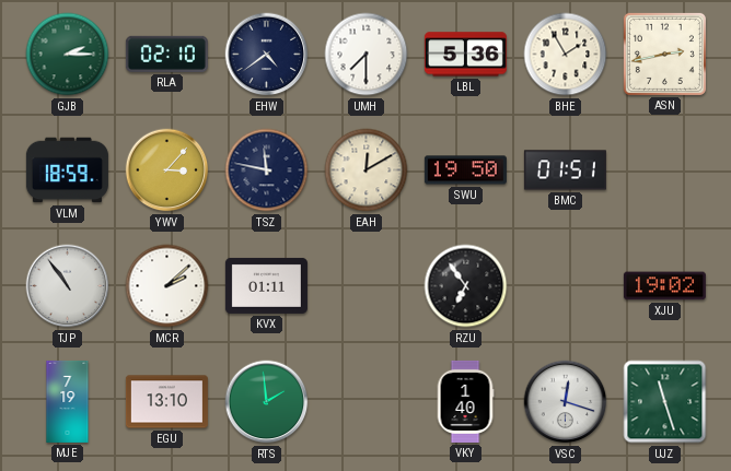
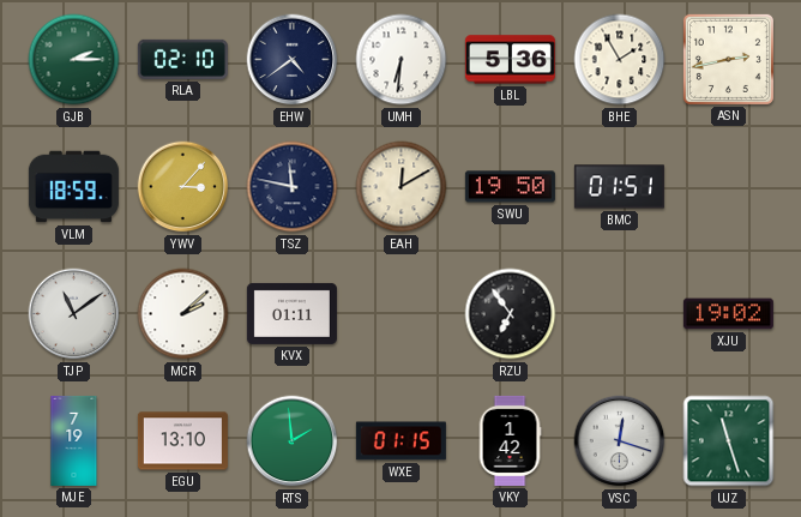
UMH: 7:30 -> 6:31 (402, 60)
TJP: 10:54 -> 11:09 (74, 314)
WXE: none -> 01:15 (401, 441)
VKY: 1:40 -> 1:42 (510, 440)
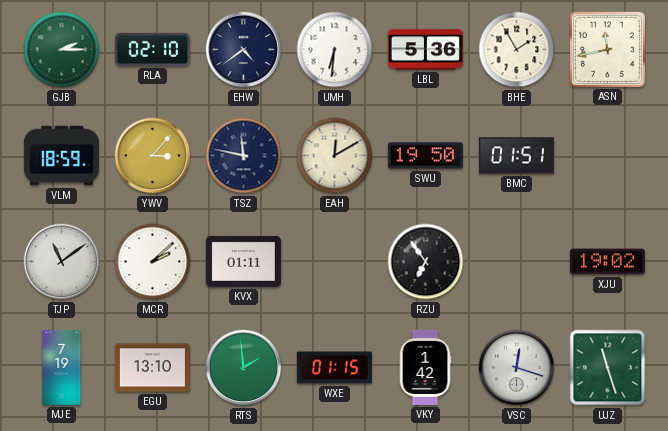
ASN: 2:43 -> 11:43 (607, 49)
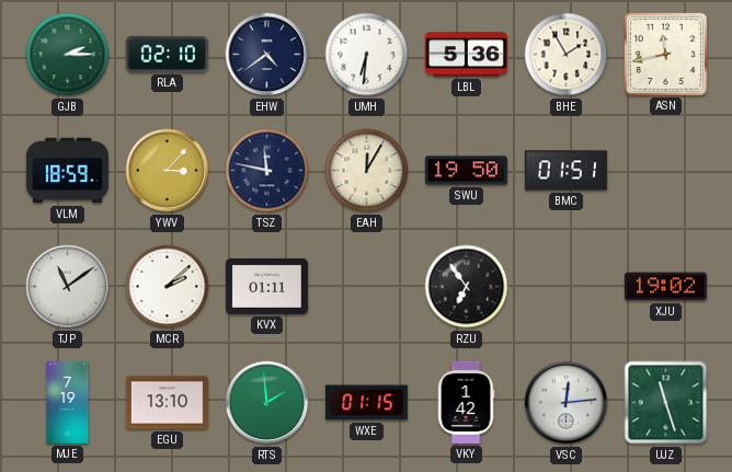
EAH: 12:10 -> 12:05 (367, 171)
VSC: 12:18 -> 12:14 (567, 403)
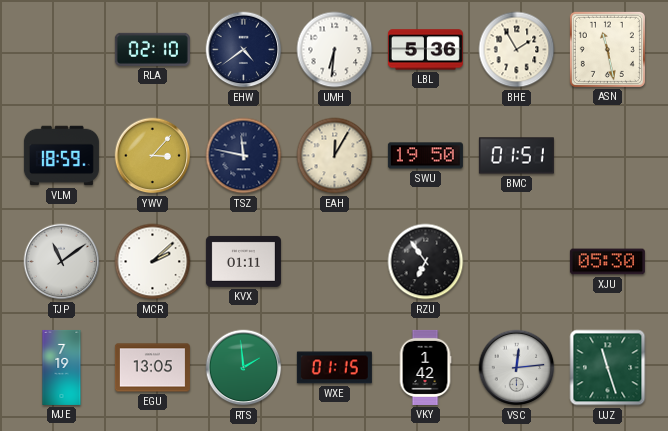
GJB: 2:15 -> none (68, 55)
ASN: 11:43 -> 11:28 (607, 49)
XJU: 19:02 -> 05:30 (607, 262)
EGU: 13:10 -> 13:05 (152, 368)
